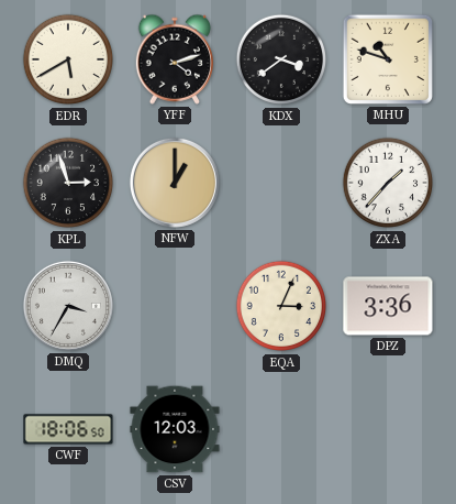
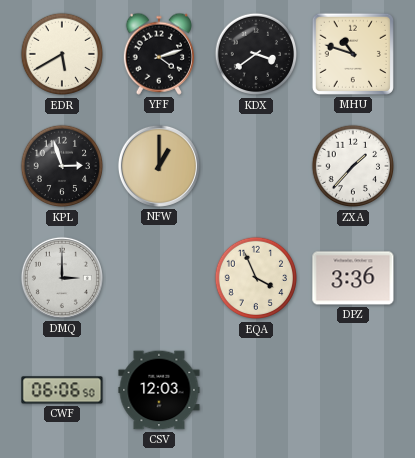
DMQ: 3:35 -> 3:00 (62, 278)
EQA: 3:04 -> 3:56 (256, 278)
CWF: 18:06 -> 06:06 (62, 390)
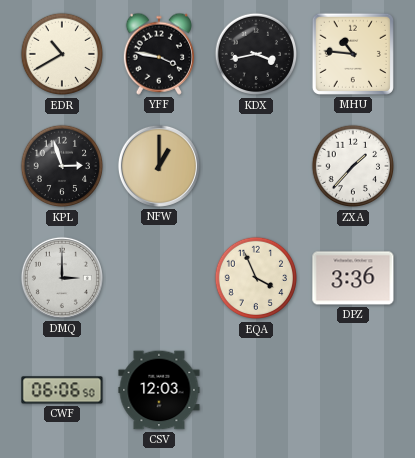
EDR: 5:40 -> 10:40 (62, 54)
YFF: 4:12 -> 3:47 (158, 54)
KDX: 3:39 -> 3:43 (256, 54)
MHU: 10:48 -> 10:46 (353, 54)
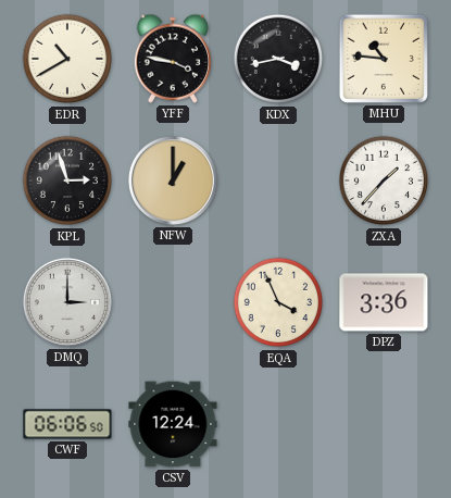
CSV: 12:03 -> 12:24 (173, 424)
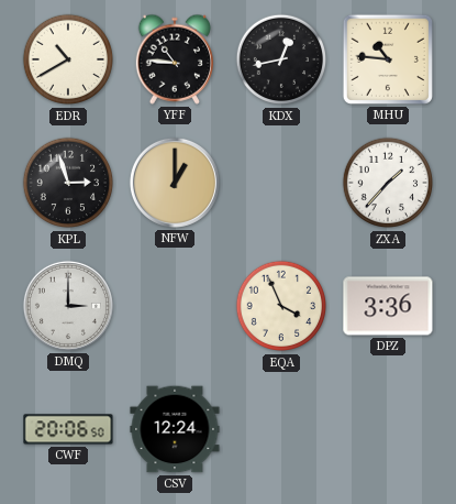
YFF: 3:47 -> 10:46 (174, 59)
KDX: 3:43 -> 12:43 (281, 59)
CWF: 06:06 -> 20:06 (68, 429)
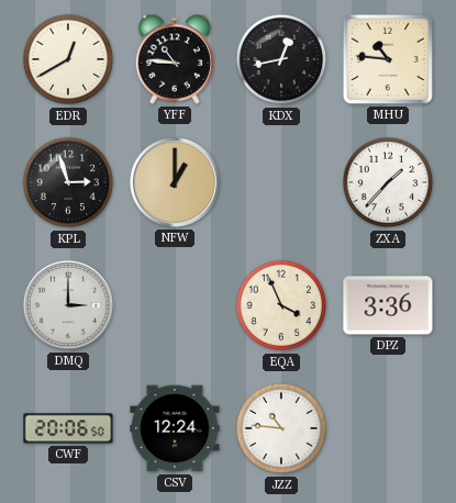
EDR: 10:40 -> 12:40 (68, 59)
JZZ: none -> 10:46 (281, 428)
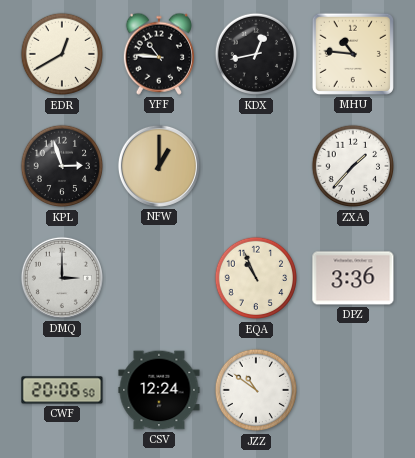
EQA: 3:56 -> 10:56 (256, 278)
JZZ: 10:46 -> 10:51 (256, 390)
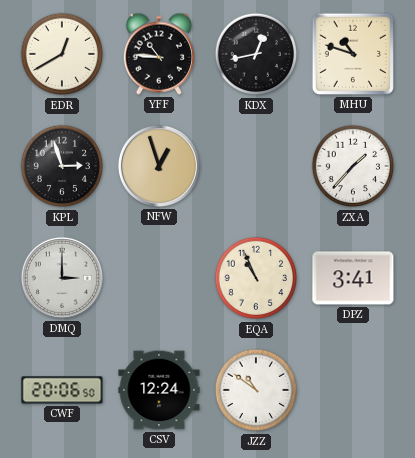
MHU: 10:46 -> 10:48 (353, 54)
NFW: 1:00 -> 12:57 (159, 166)
DPZ: 3:36 -> 3:41 (353, 278)
